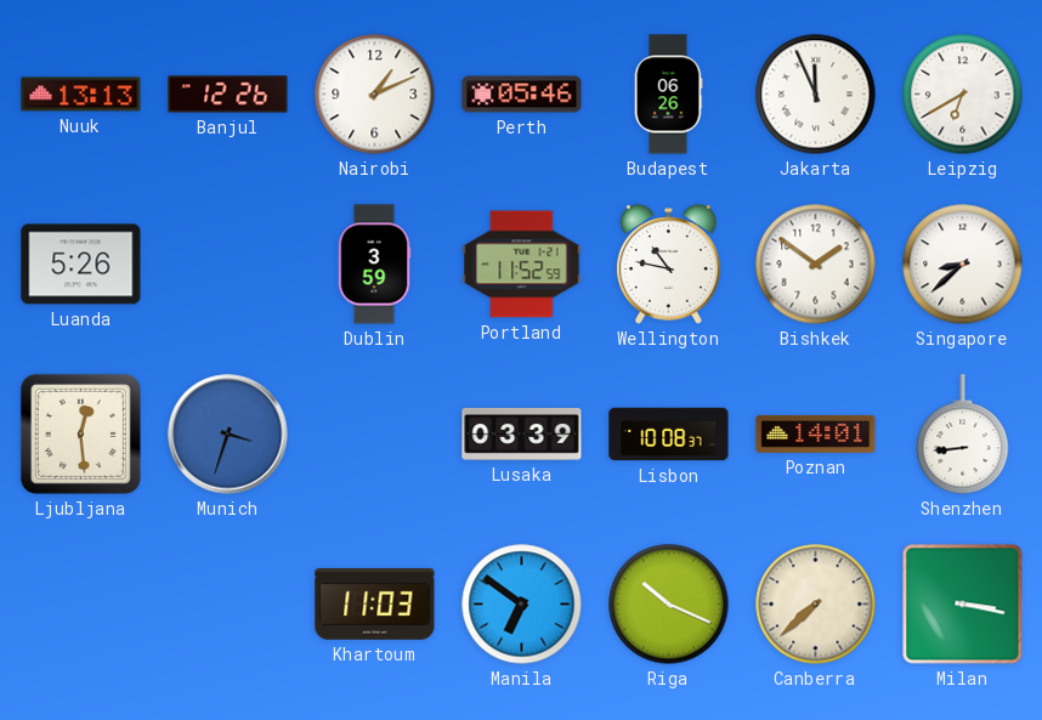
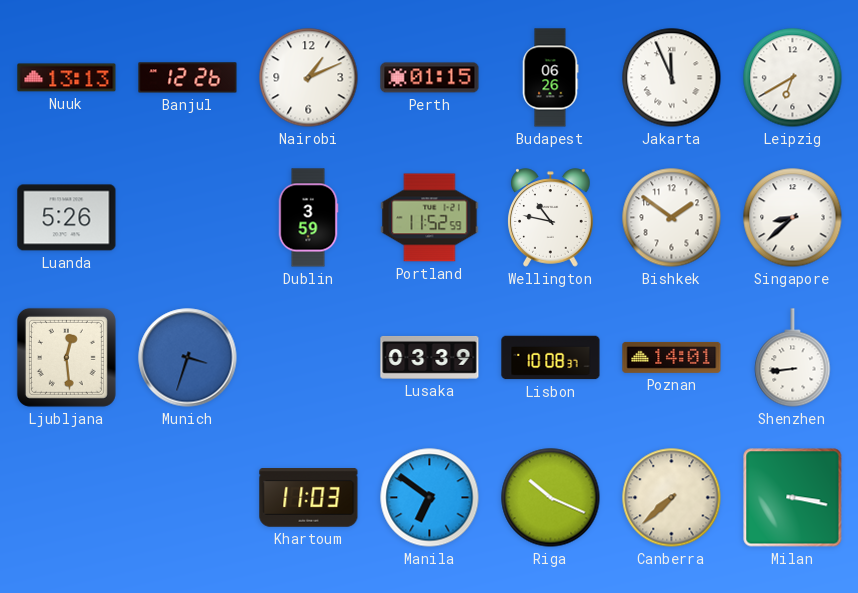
Perth: 05:46 -> 01:15 (430, 78)
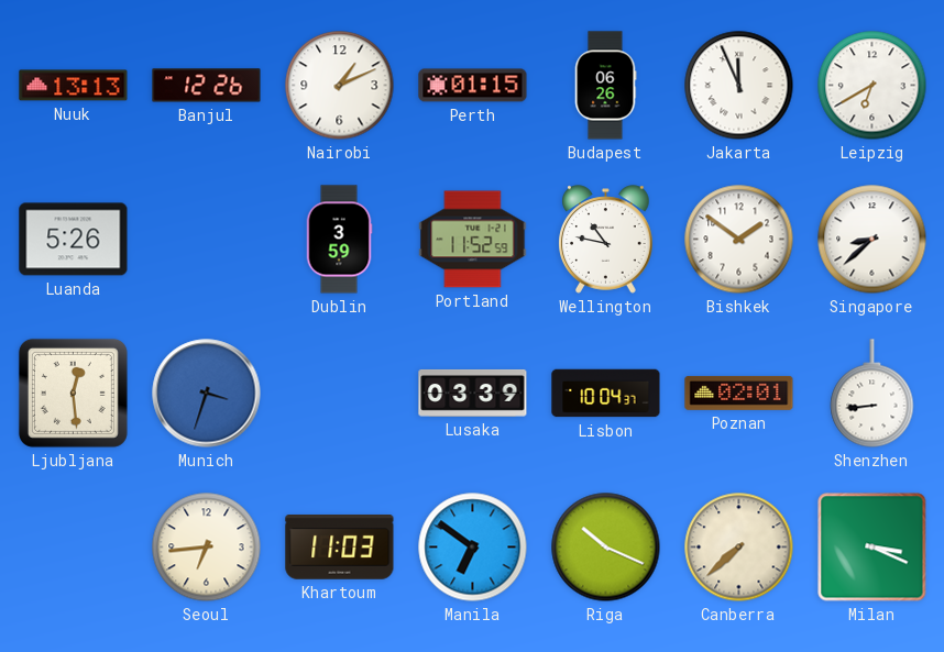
Lisbon: 10:08 -> 10:04 (606, 394)
Poznan: 14:01 -> 02:01 (739, 393)
Seoul: none -> 6:44 (207, 548)
Milan: 3:17 -> 3:19 (872, 548)
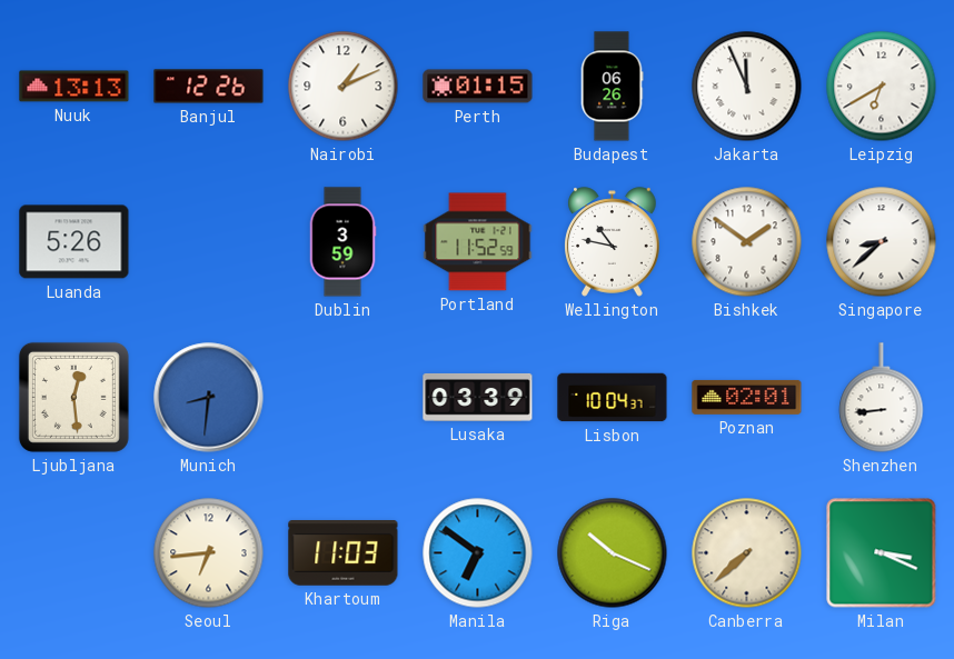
Munich: 3:33 -> 8:31 (209, 398)
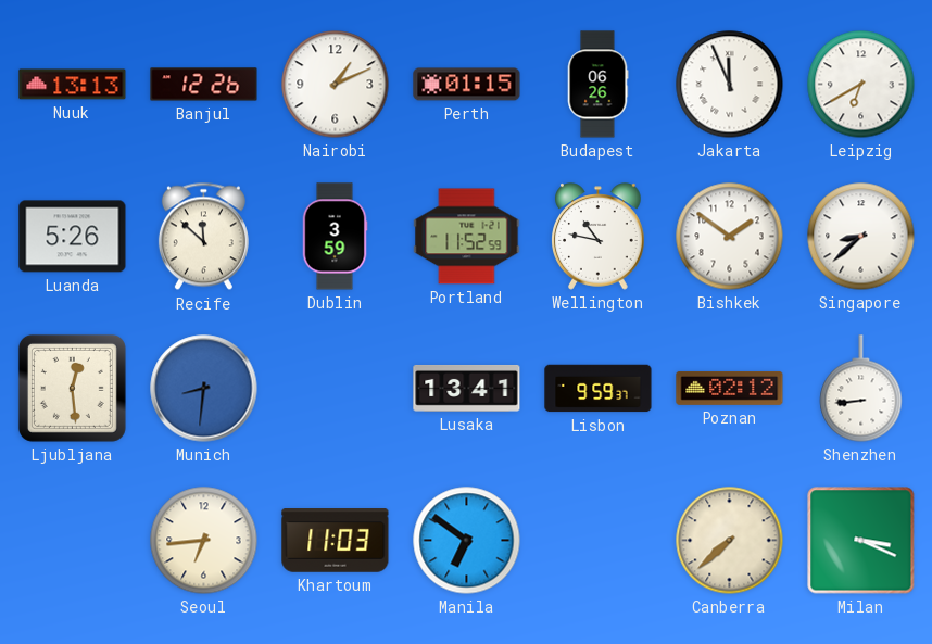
Recife: none -> 11:52 (203, 237)
Lusaka: 03:39 -> 13:41 (467, 388)
Lisbon: 10:04 -> 9:59 (599, 389)
Poznan: 02:01 -> 02:12 (730, 388)
Riga: 10:19 -> none (613, 553)
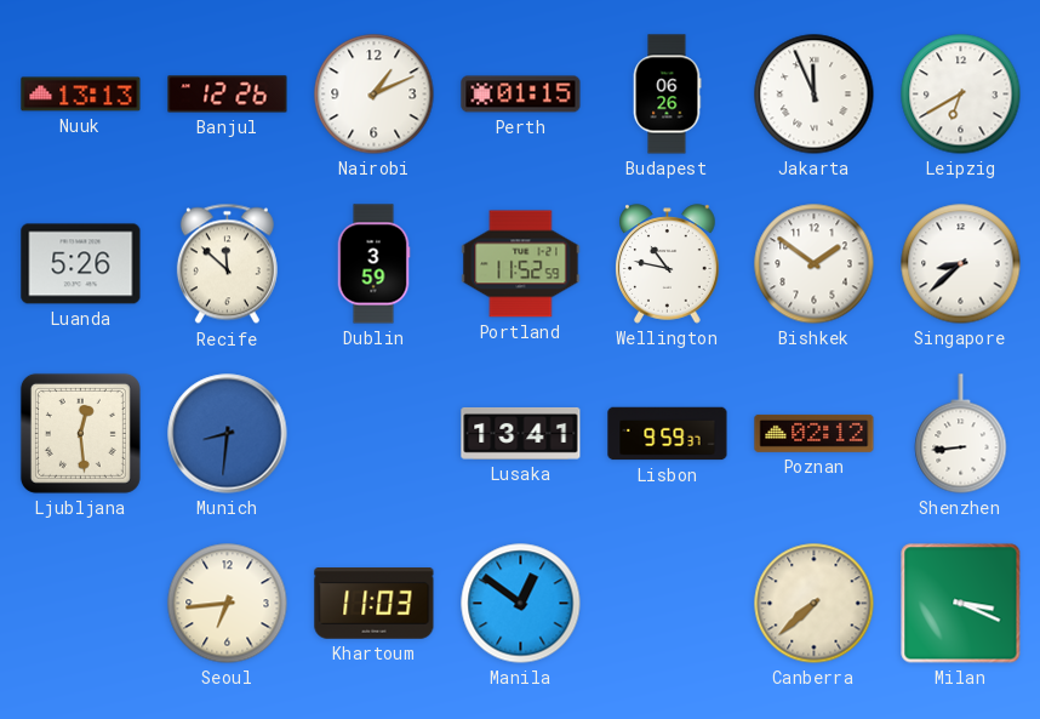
Manila: 6:51 -> 12:51 (521, 604)
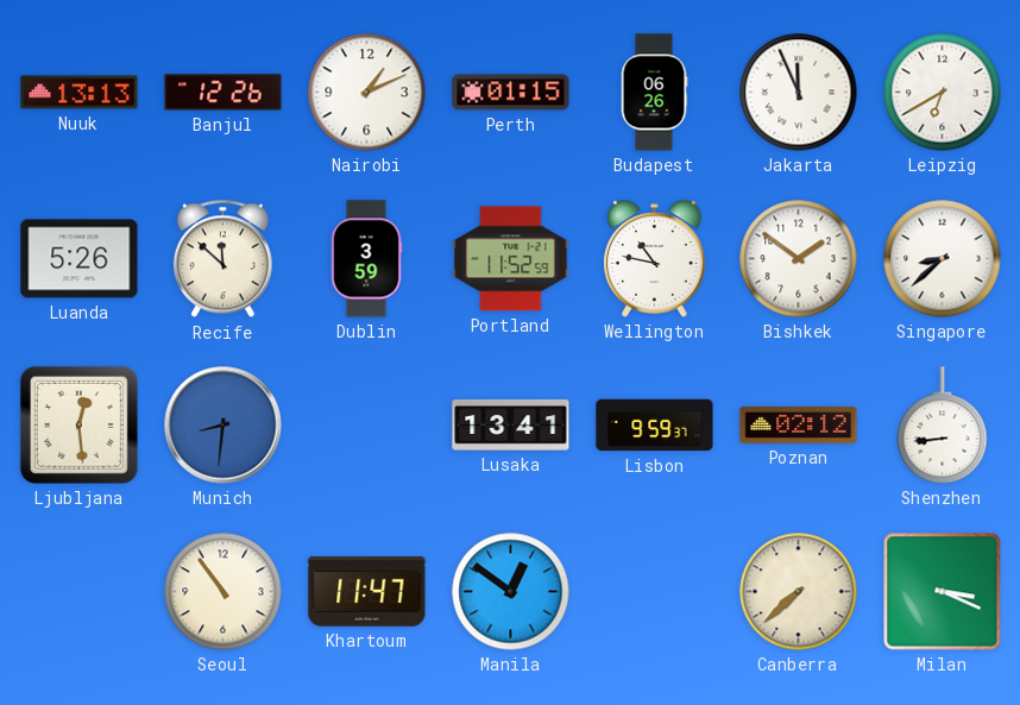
Seoul: 6:44 -> 10:54 (223, 592)
Khartoum: 11:03 -> 11:47 (367, 592)
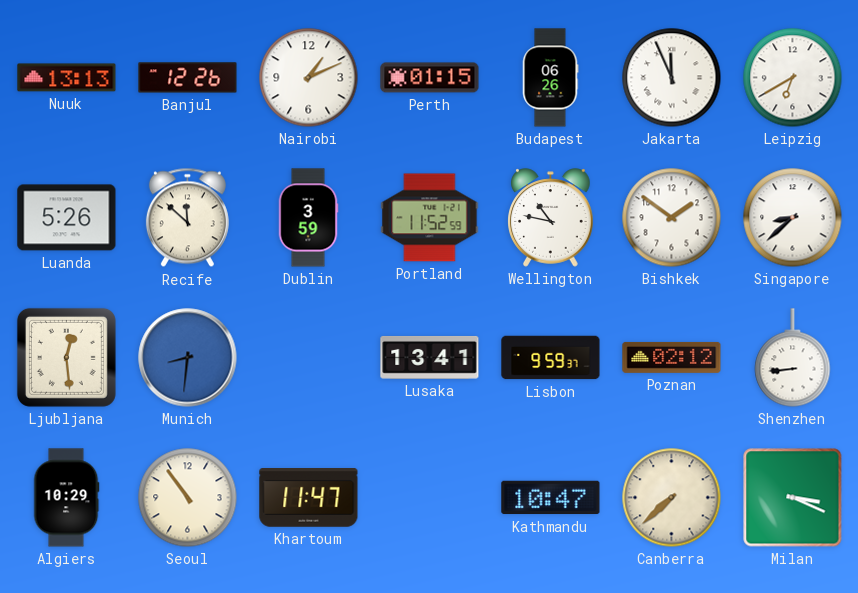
Algiers: none -> 10:29 (66, 498)
Manila: 12:51 -> none (511, 592)
Kathmandu: none -> 10:47 (551, 498)
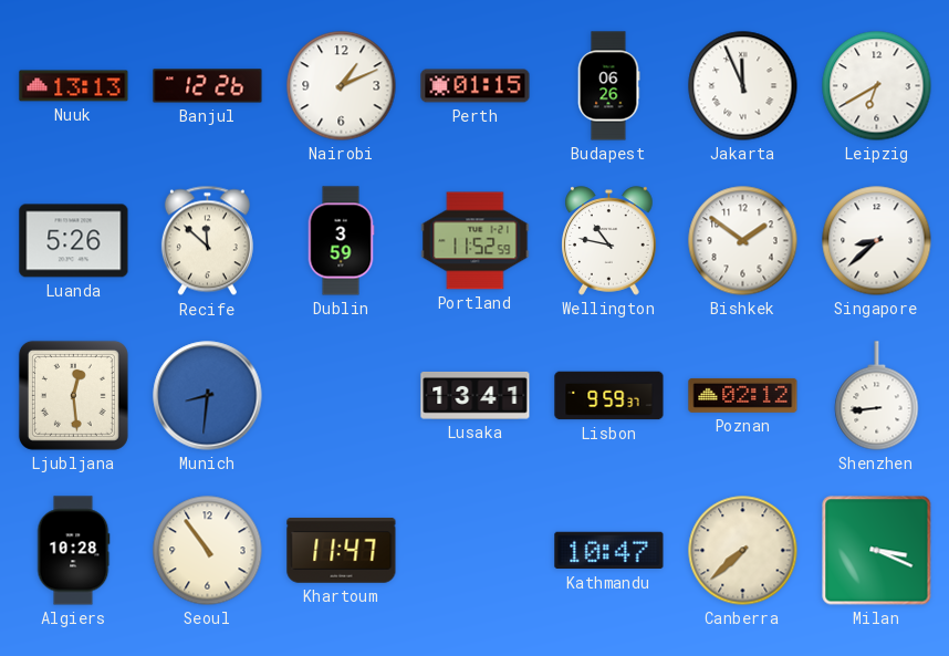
Algiers: 10:29 -> 10:28 (73, 551)
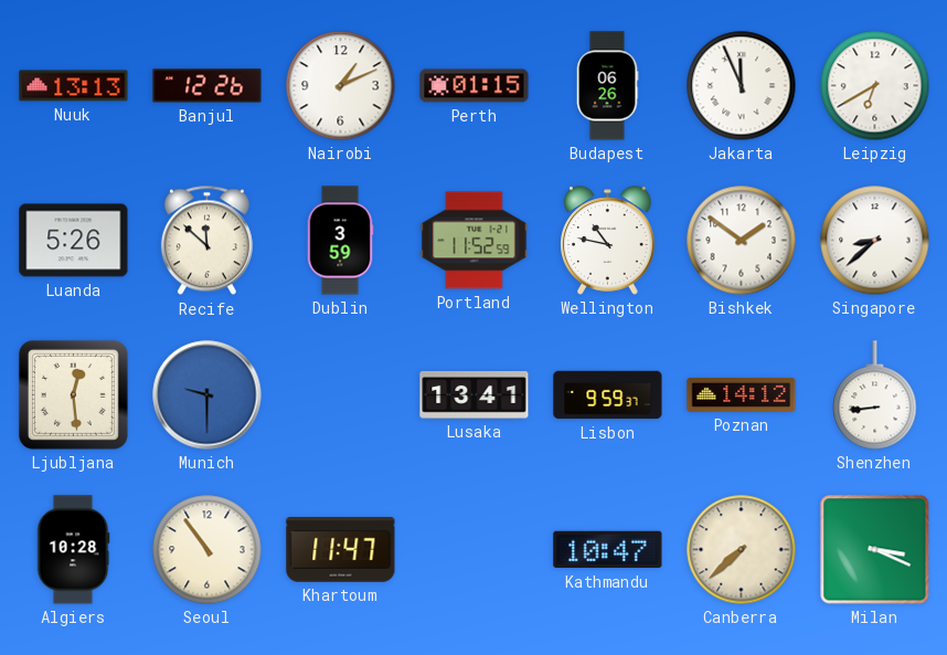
Munich: 8:31 -> 9:30 (208, 395)
Poznan: 02:12 -> 14:12 (742, 394)
